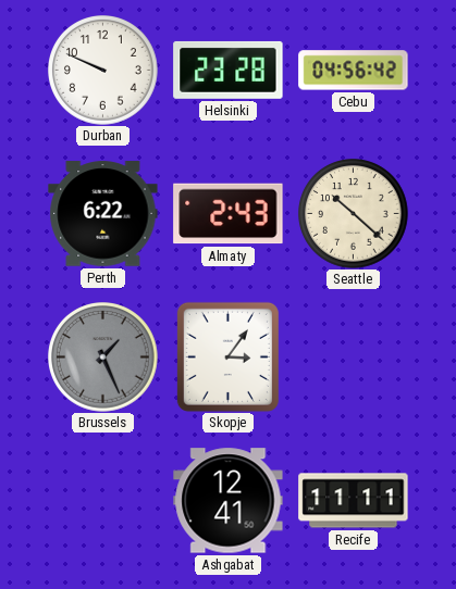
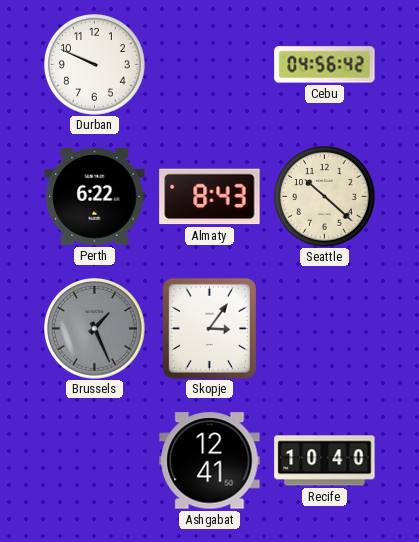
Helsinki: 23:28 -> none (229, 70)
Almaty: 2:43 -> 8:43 (210, 197)
Recife: 11:11 -> 10:40 (325, 461)
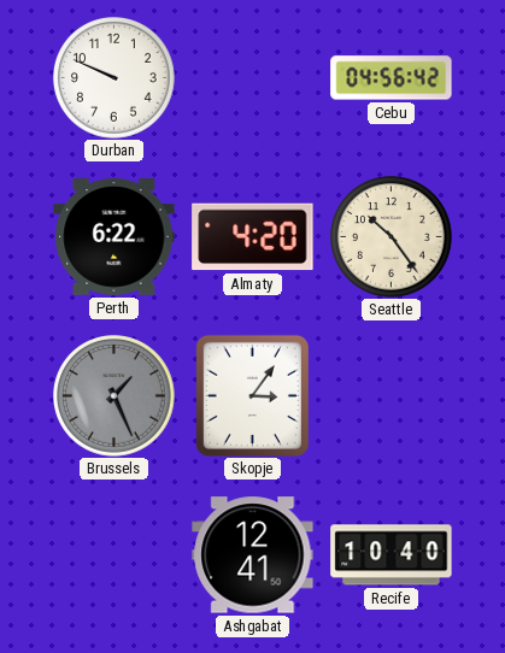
Almaty: 8:43 -> 4:20 (253, 237)
Seattle: 10:22 -> 10:24 (392, 237)
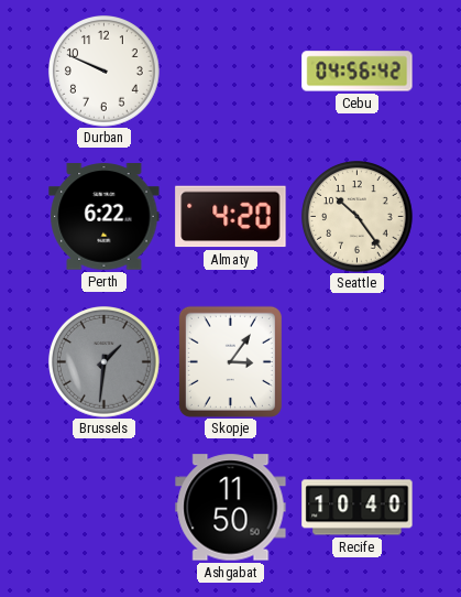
Brussels: 1:26 -> 1:31 (105, 362)
Ashgabat: 12:41 -> 11:50 (231, 508)
